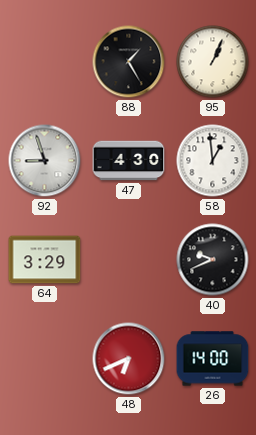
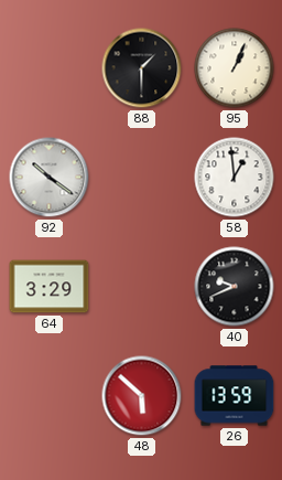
88: 1:25 -> 1:30 (142, 68)
92: 8:57 -> 10:21 (50, 178)
47: 4:30 -> none (129, 161)
48: 6:41 -> 5:52 (142, 396)
26: 14:00 -> 13:59 (235, 396)
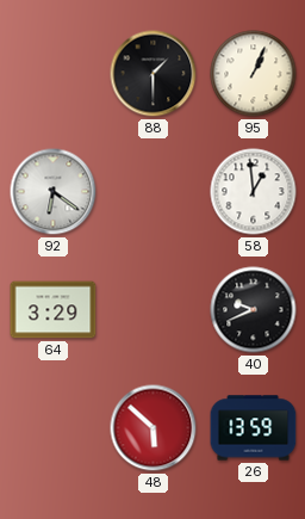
92: 10:21 -> 6:21 (54, 192)
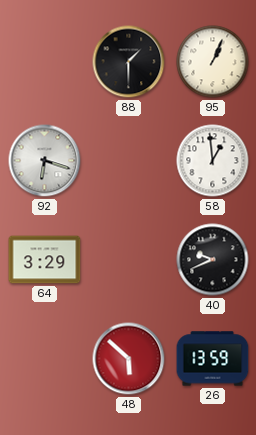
92: 6:21 -> 6:18 (45, 161)
